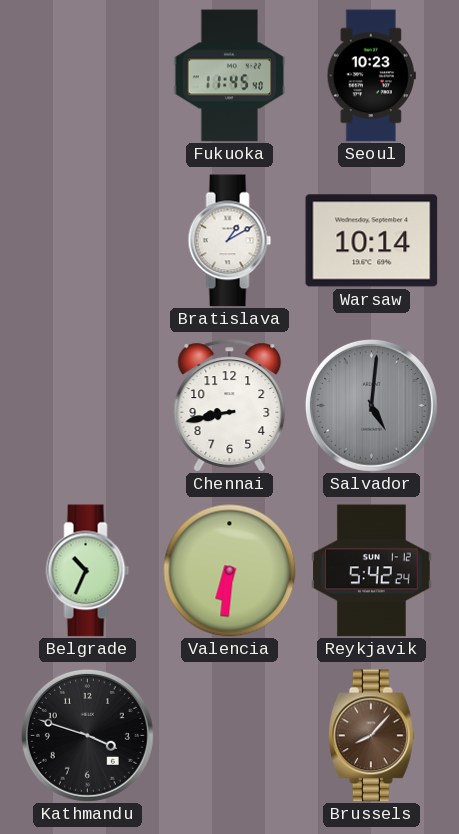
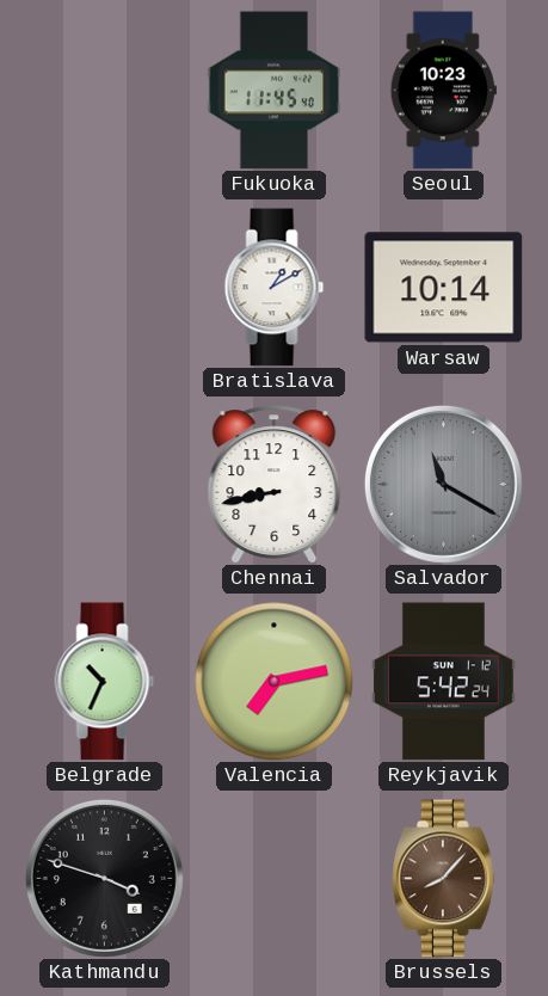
Salvador: 5:01 -> 11:20 (443, 484)
Valencia: 6:31 -> 7:13 (275, 682)
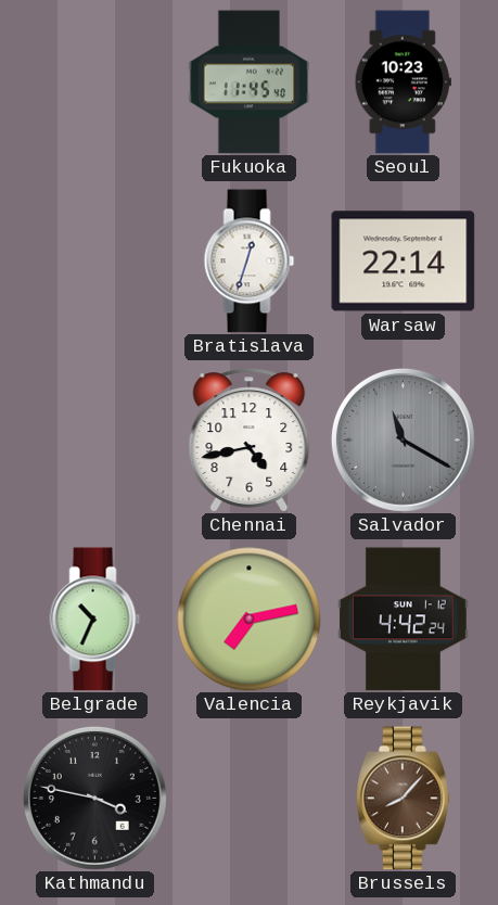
Bratislava: 1:10 -> 12:33 (250, 262)
Warsaw: 10:14 -> 22:14 (404, 262)
Chennai: 8:43 -> 4:43 (250, 441)
Reykjavik: 5:42 -> 4:42 (404, 620)
Kathmandu: 3:48 -> 3:47 (94, 798)
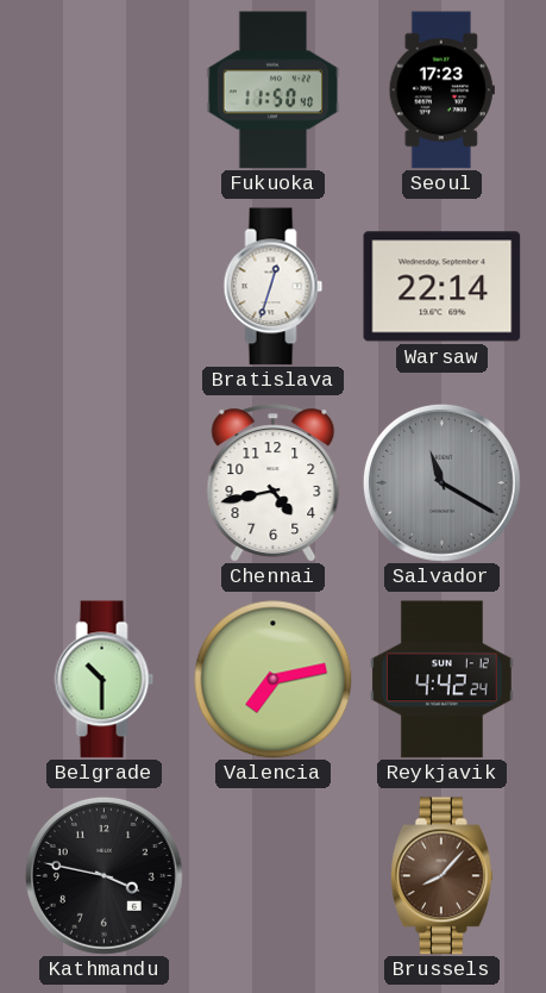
Fukuoka: 11:45 -> 11:50 (274, 90)
Seoul: 10:23 -> 17:23 (441, 90)
Belgrade: 10:34 -> 10:30 (105, 680)
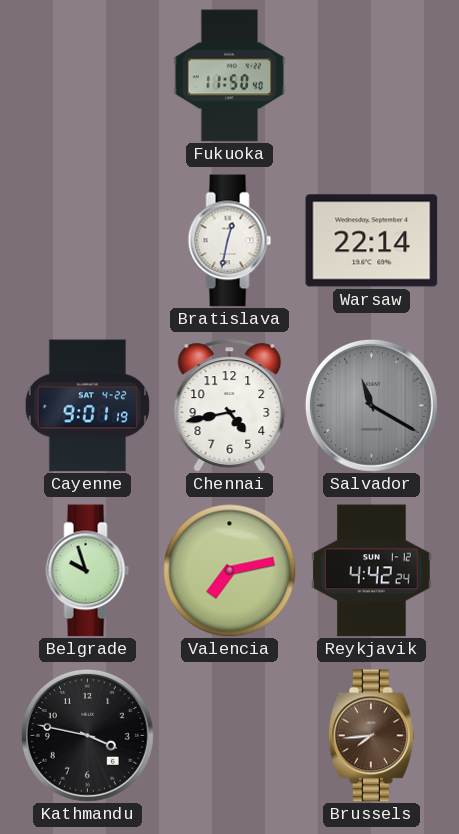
Seoul: 17:23 -> none (441, 90)
Bratislava: 12:33 -> 12:32 (230, 241)
Cayenne: none -> 9:01 (87, 406)
Belgrade: 10:30 -> 9:57 (88, 571)
Brussels: 8:07 -> 7:44 (371, 736)
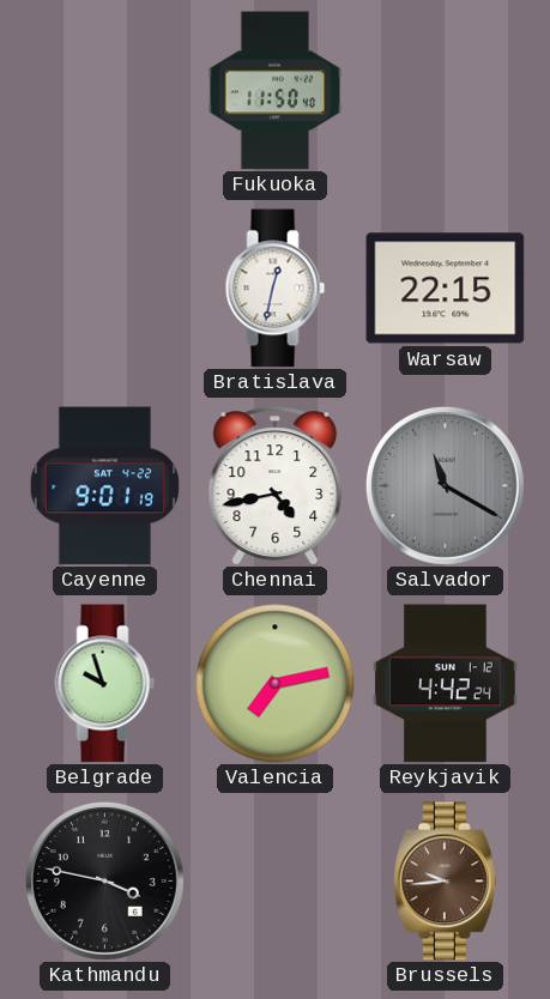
Warsaw: 22:14 -> 22:15 (446, 289)
Brussels: 7:44 -> 9:44 (445, 882)
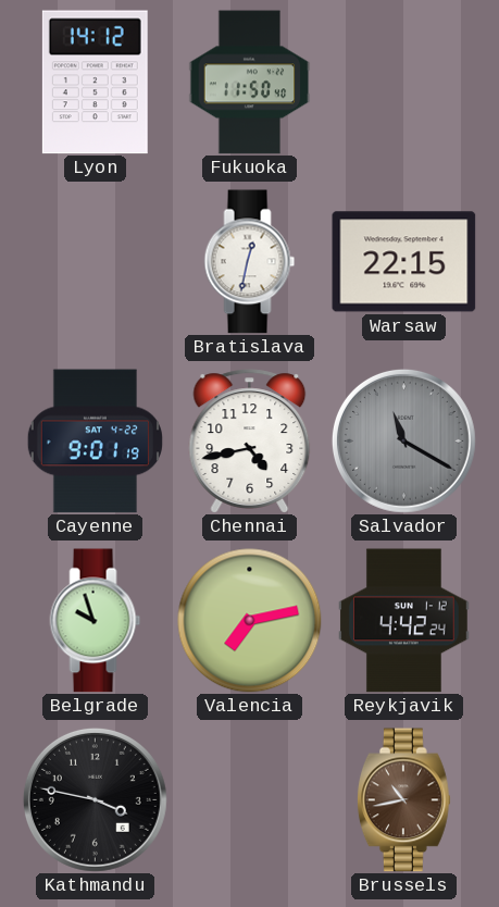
Lyon: none -> 14:12 (95, 83)
Brussels: 9:44 -> 10:43 (403, 800)
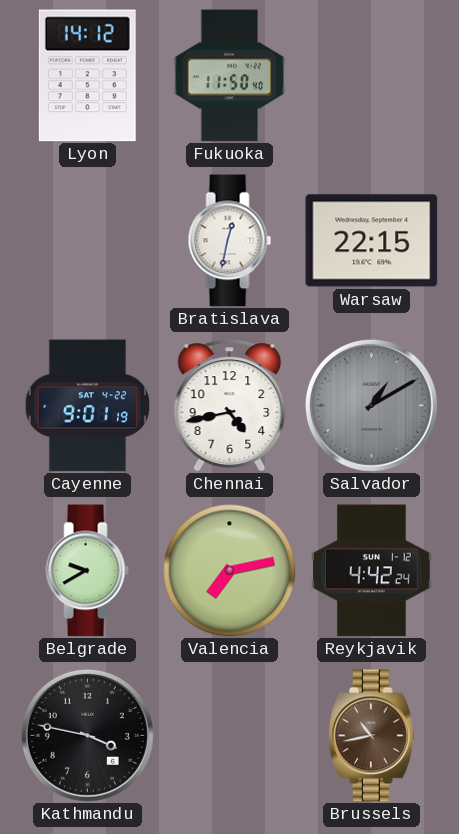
Salvador: 11:20 -> 1:10 (371, 405)
Belgrade: 9:57 -> 9:40 (88, 571)
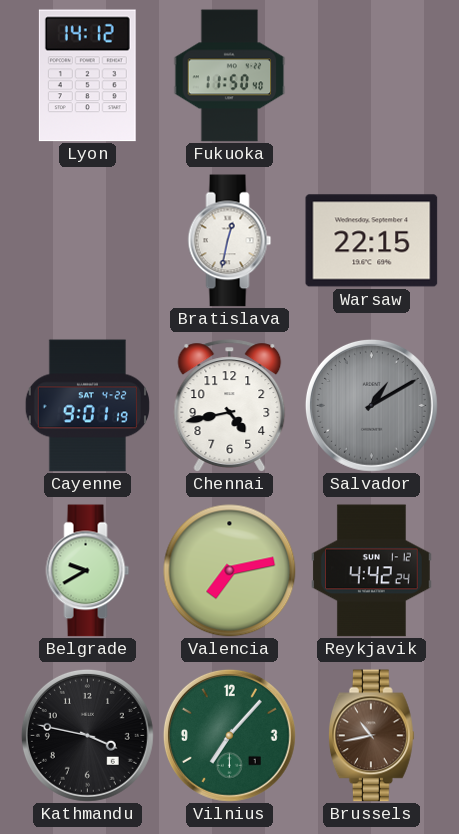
Vilnius: none -> 7:07 (229, 735)
